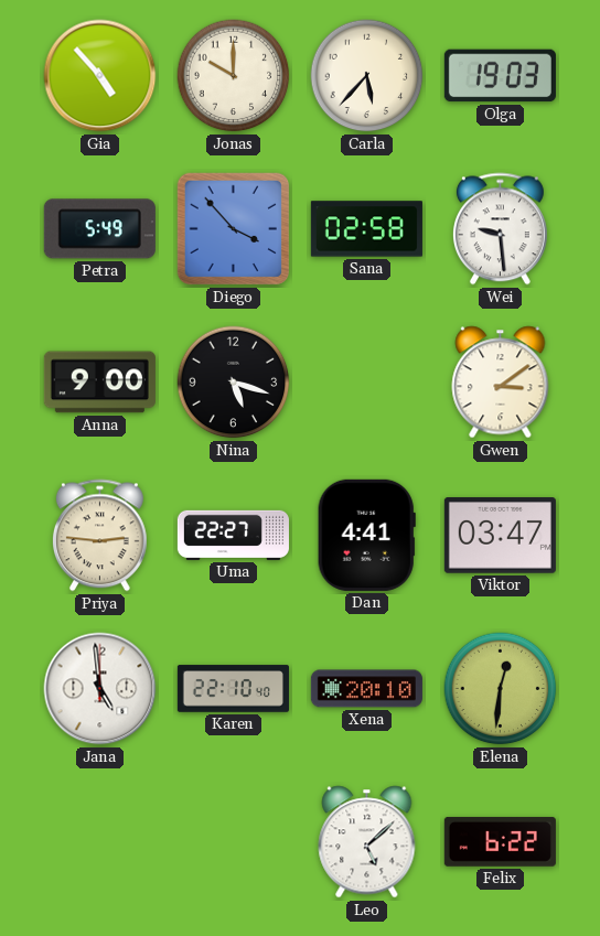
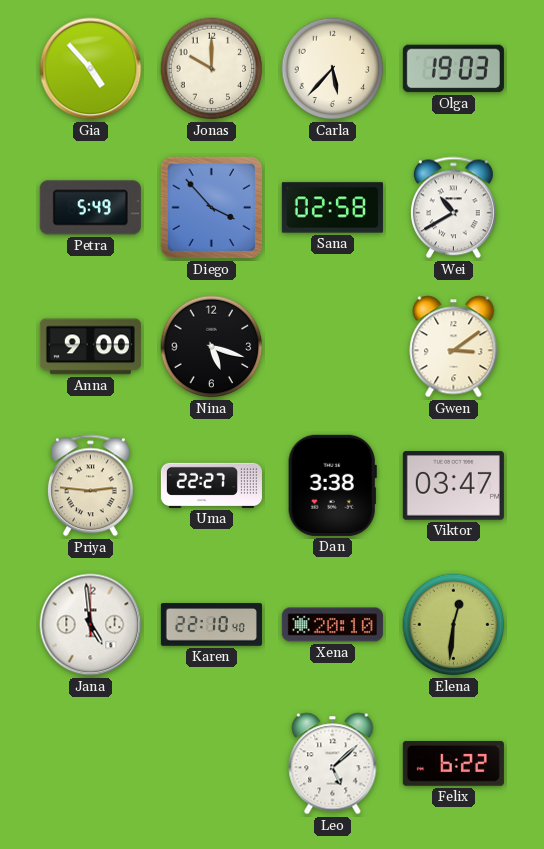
Wei: 9:29 -> 10:40 (453, 208)
Dan: 4:41 -> 3:38 (332, 485)
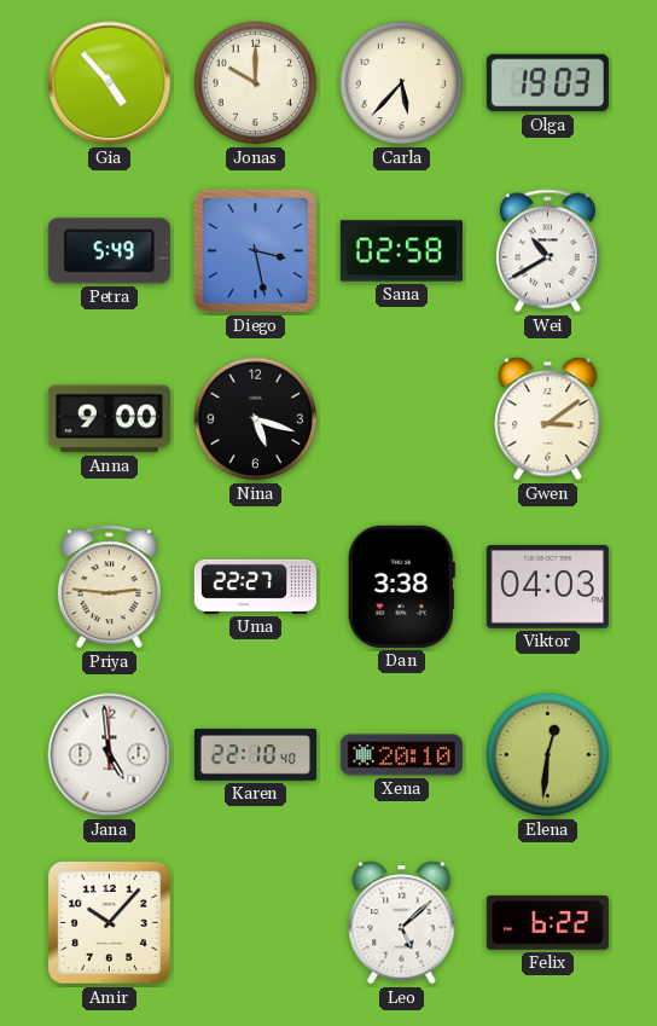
Diego: 3:53 -> 3:28 (256, 251)
Viktor: 03:47 -> 04:03 (547, 587)
Amir: none -> 10:07 (109, 922)
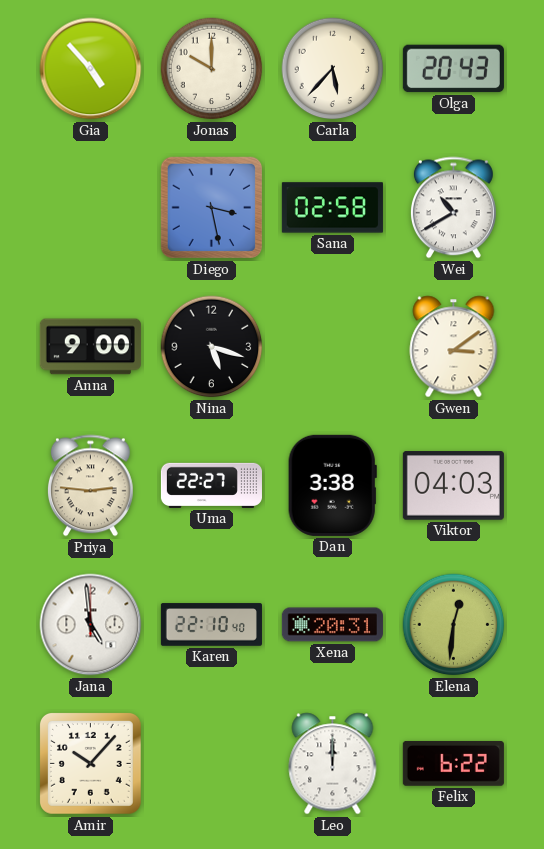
Olga: 19:03 -> 20:43 (453, 69)
Petra: 5:49 -> none (109, 251)
Xena: 20:10 -> 20:31 (332, 625)
Leo: 5:08 -> 12:00 (333, 764)
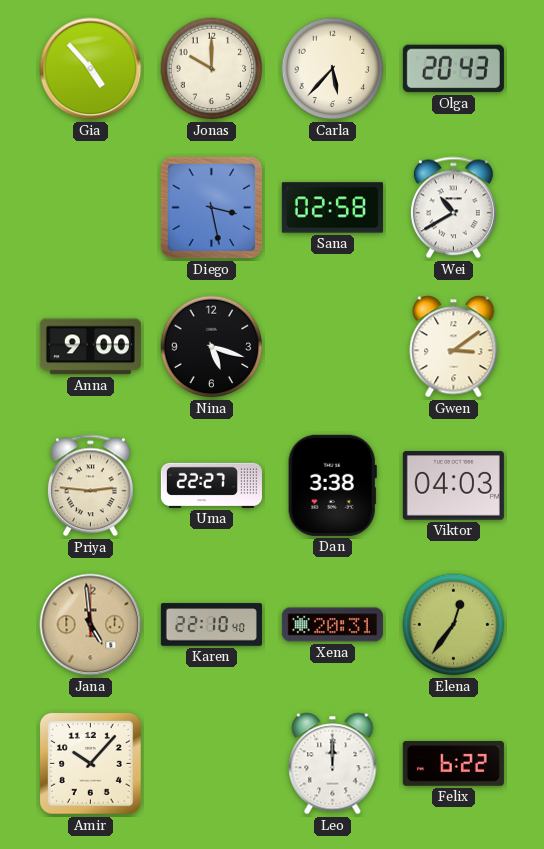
Jana dial: white -> champagne (91, 625)
Elena: 12:31 -> 12:36 (454, 625)
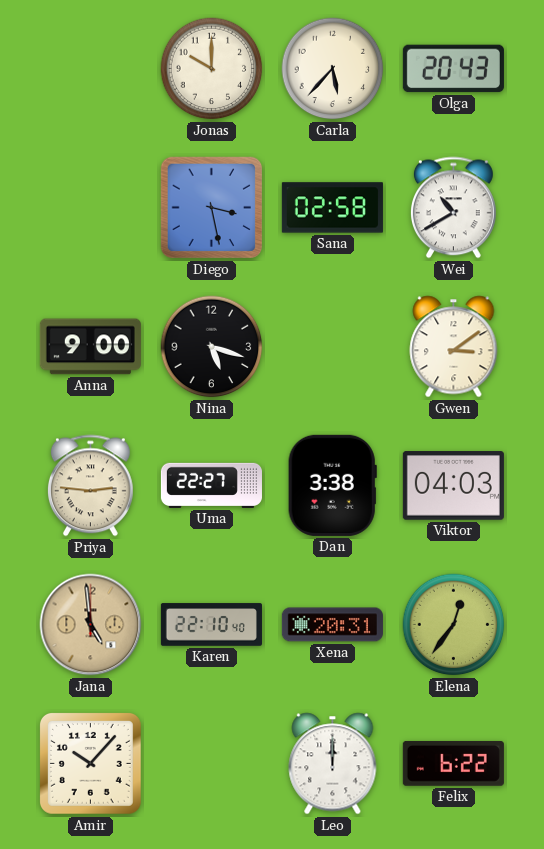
Gia: 4:53 -> none (91, 69)
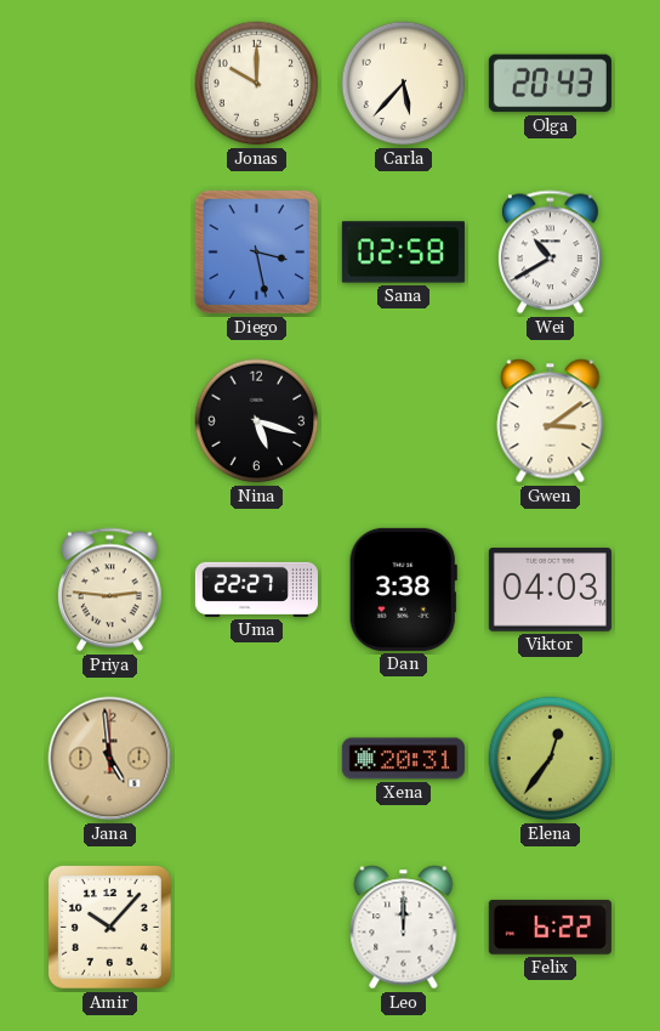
Anna: 9:00 -> none (90, 347)
Karen: 22:10 -> none (211, 625)
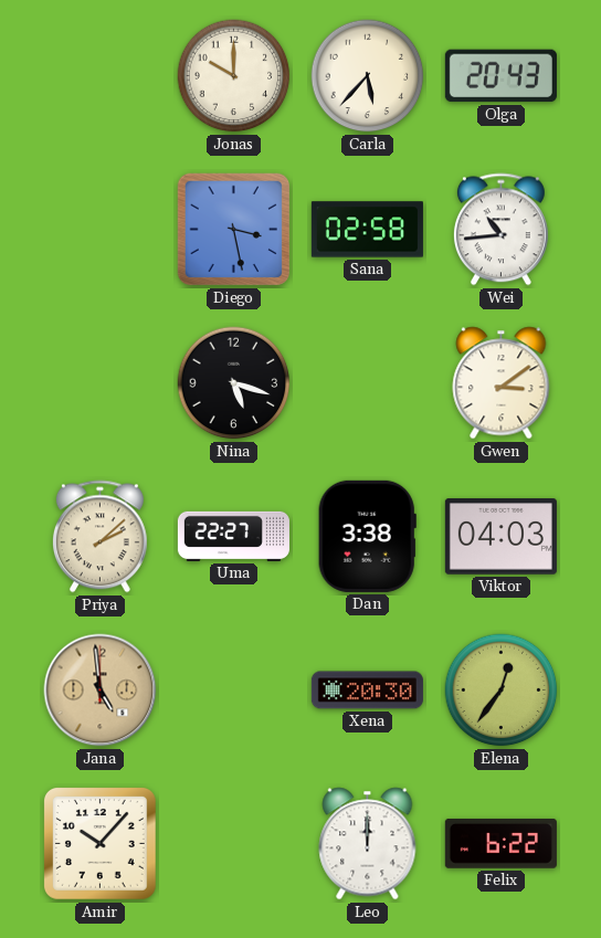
Wei: 10:40 -> 10:44 (500, 230)
Priya: 2:46 -> 2:08 (99, 537)
Xena: 20:31 -> 20:30 (367, 691)
